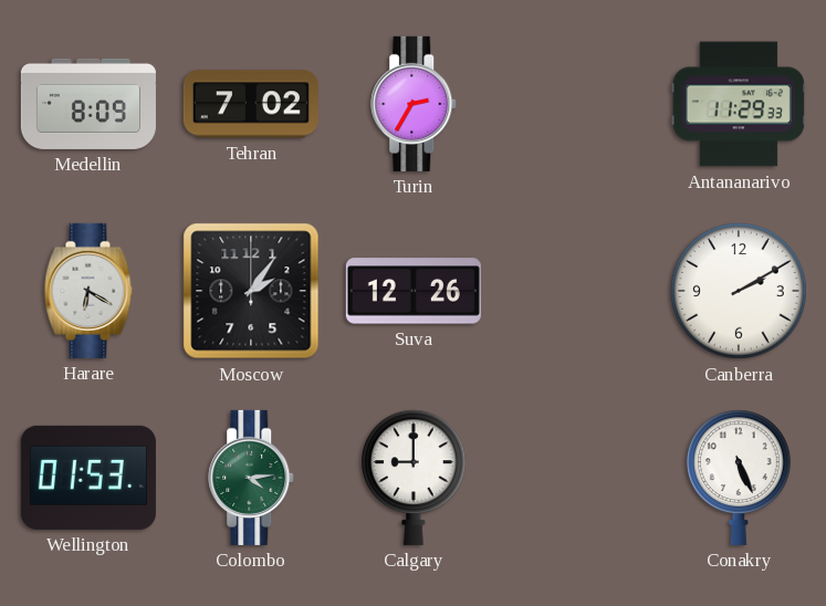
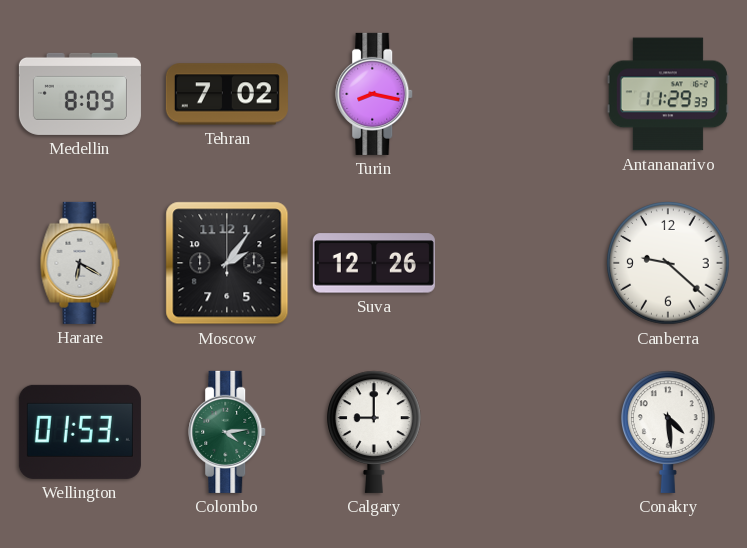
Turin: 2:35 -> 8:17 (375, 94)
Canberra: 2:10 -> 9:22 (668, 263)
Conakry: 5:26 -> 4:29 (669, 432)
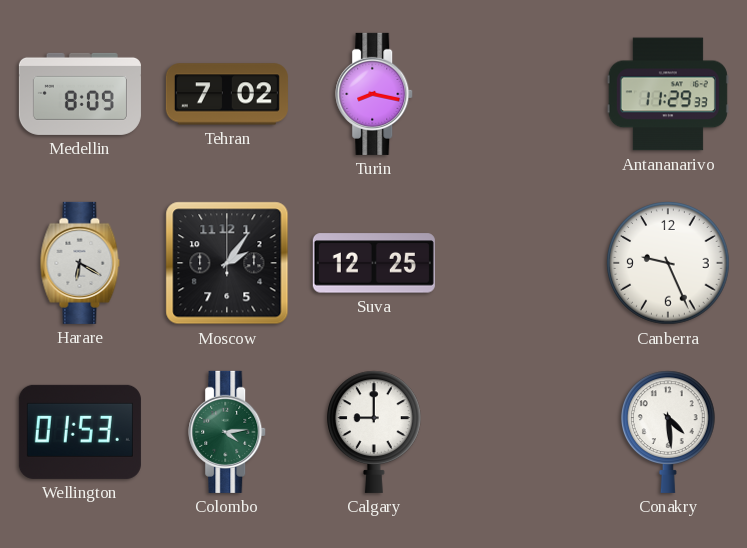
Suva: 12:26 -> 12:25 (374, 263)
Canberra: 9:22 -> 9:26 (668, 263)
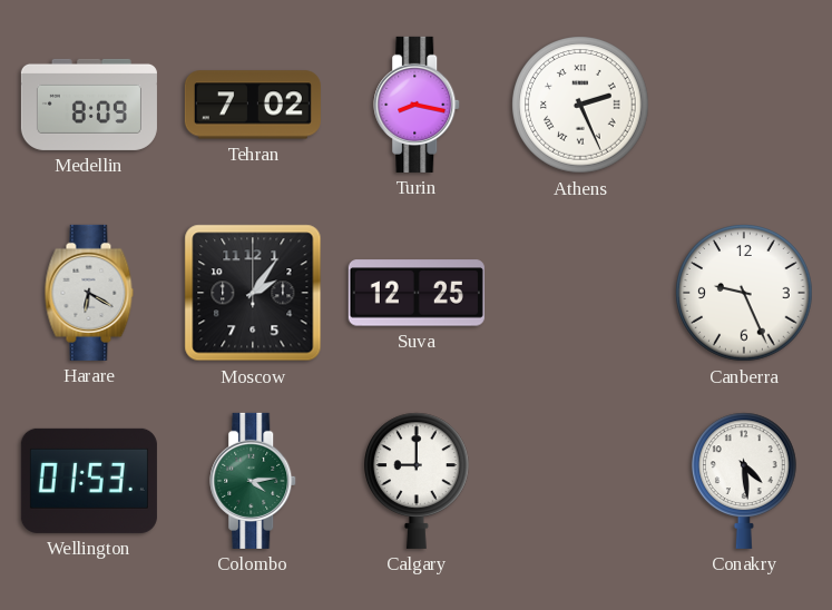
Athens: none -> 2:26 (580, 105)
Antananarivo: 11:29 -> none (668, 94)
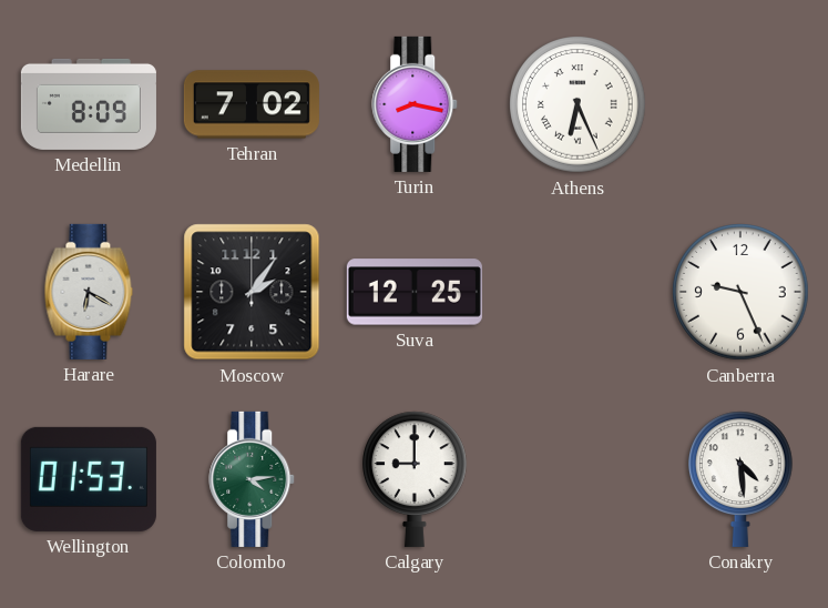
Athens: 2:26 -> 6:26 (577, 104)
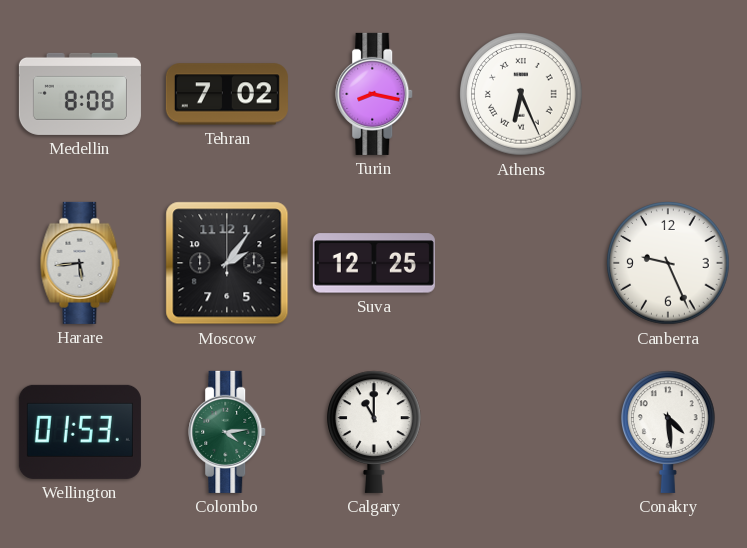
Medellin: 8:09 -> 8:08 (80, 94)
Harare: 6:20 -> 5:44 (80, 263)
Calgary: 9:00 -> 11:00 (375, 432)
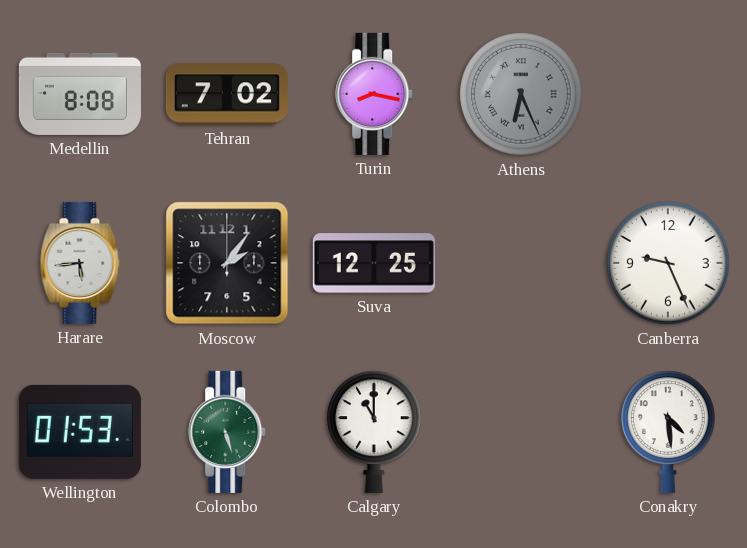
Athens dial: white -> grey (521, 94)
Colombo: 4:14 -> 5:27 (228, 432)
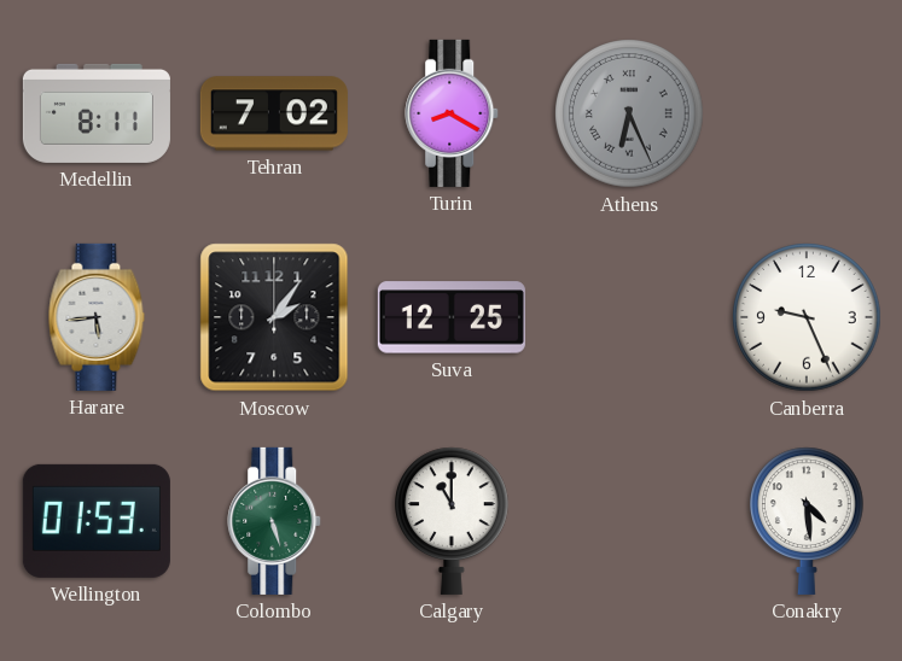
Medellin: 8:08 -> 8:11 (97, 113)
Turin: 8:17 -> 8:20 (453, 113)
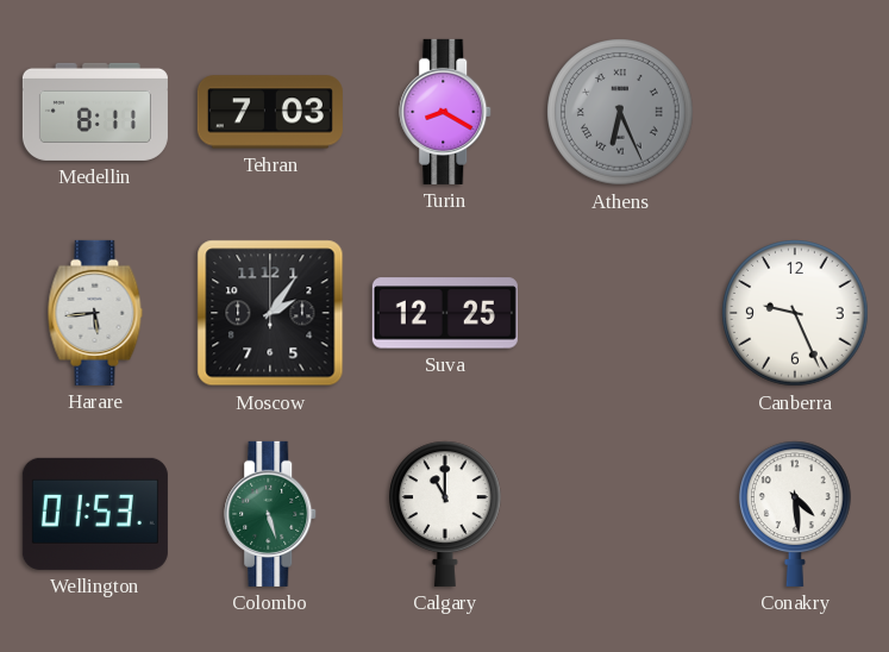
Tehran: 7:02 -> 7:03 (270, 112)
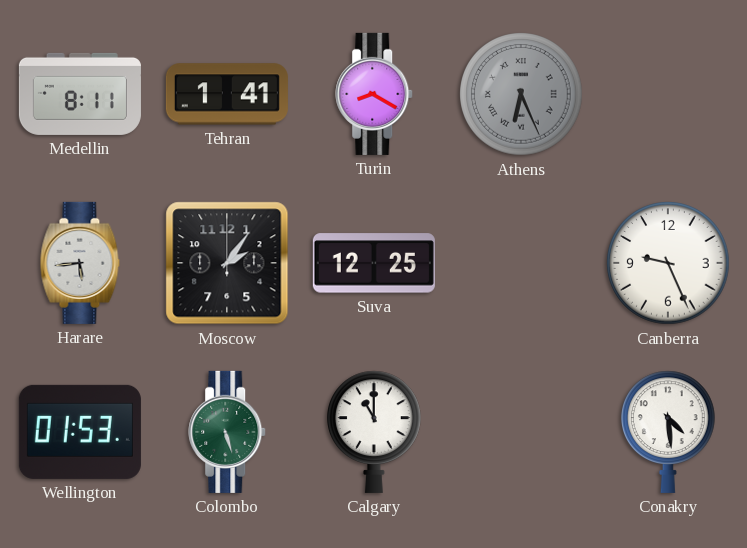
Tehran: 7:03 -> 1:41 (227, 94)
